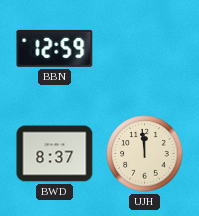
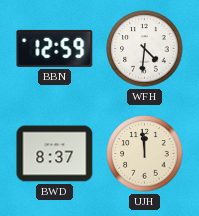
WFH: none -> 4:31 (145, 49)
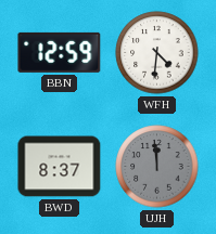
UJH dial: cream -> grey (157, 167)
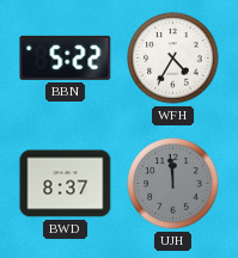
BBN: 12:59 -> 5:22 (66, 57)
WFH: 4:31 -> 4:35 (173, 59)
